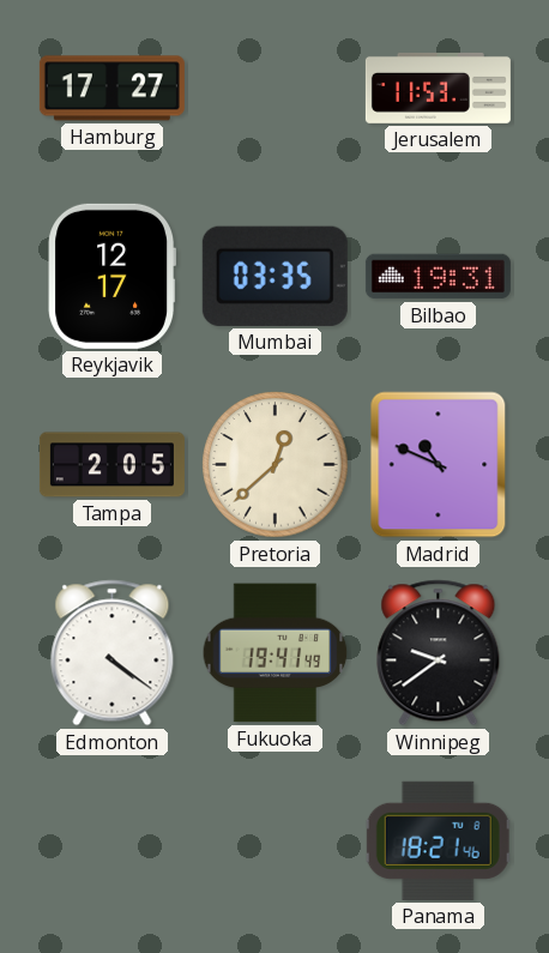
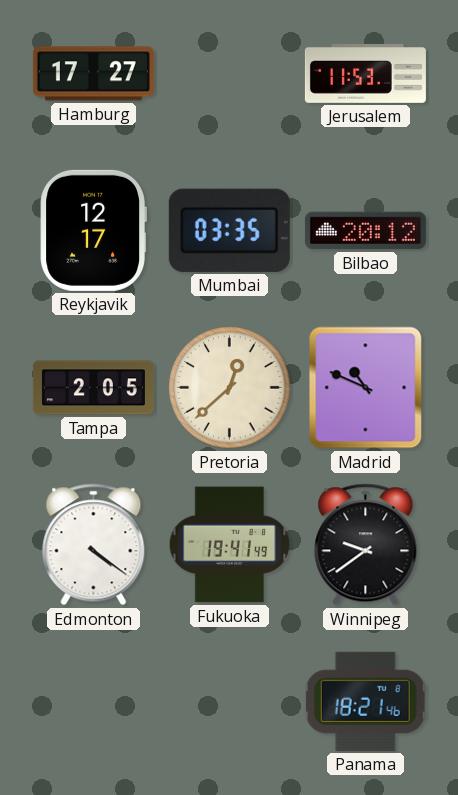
Bilbao: 19:31 -> 20:12 (365, 231)
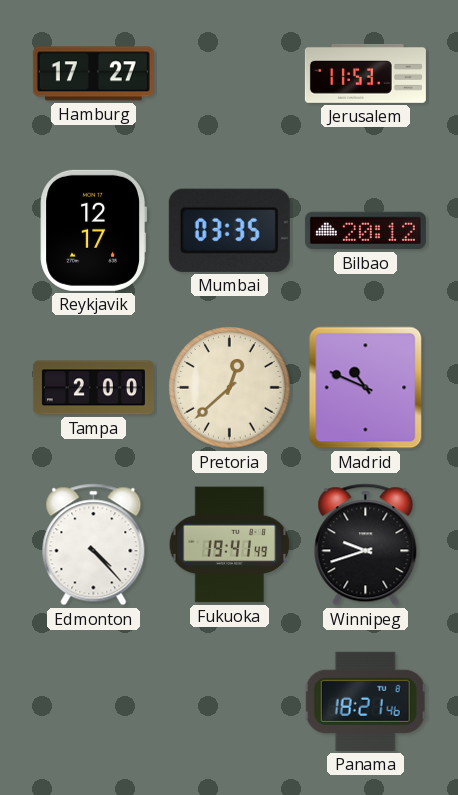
Tampa: 2:05 -> 2:00 (93, 388)
Edmonton: 4:21 -> 4:23 (94, 545)
Winnipeg: 9:39 -> 9:42 (366, 545)
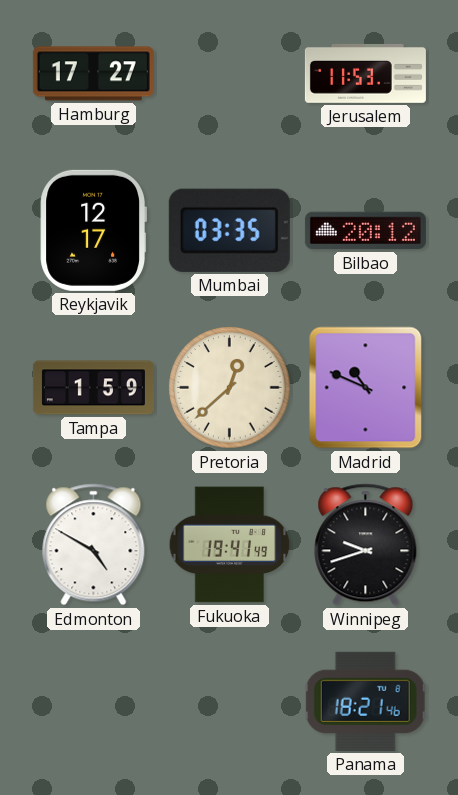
Tampa: 2:00 -> 1:59 (93, 388)
Edmonton: 4:23 -> 4:50 (94, 545)
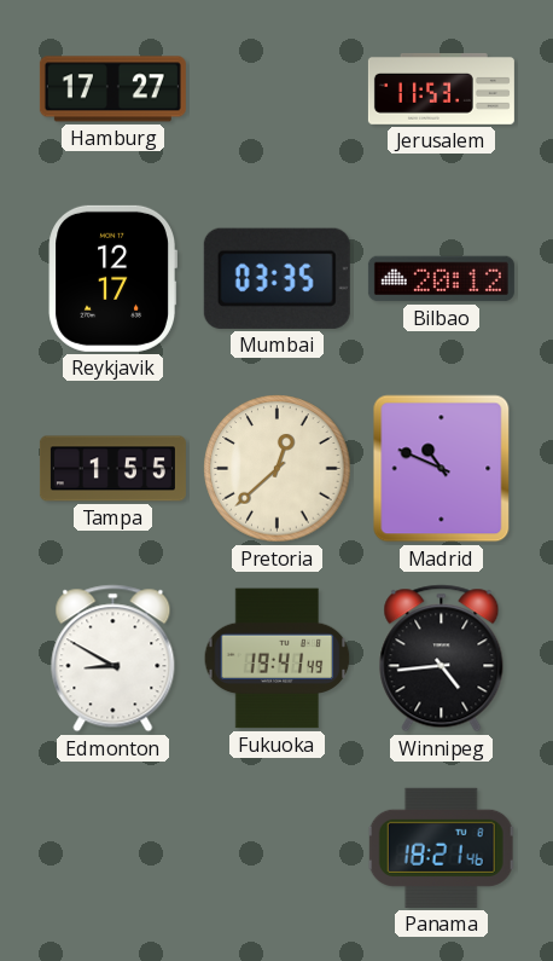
Tampa: 1:59 -> 1:55 (112, 469)
Edmonton: 4:50 -> 8:50 (113, 659)
Winnipeg: 9:42 -> 4:44 (442, 659)
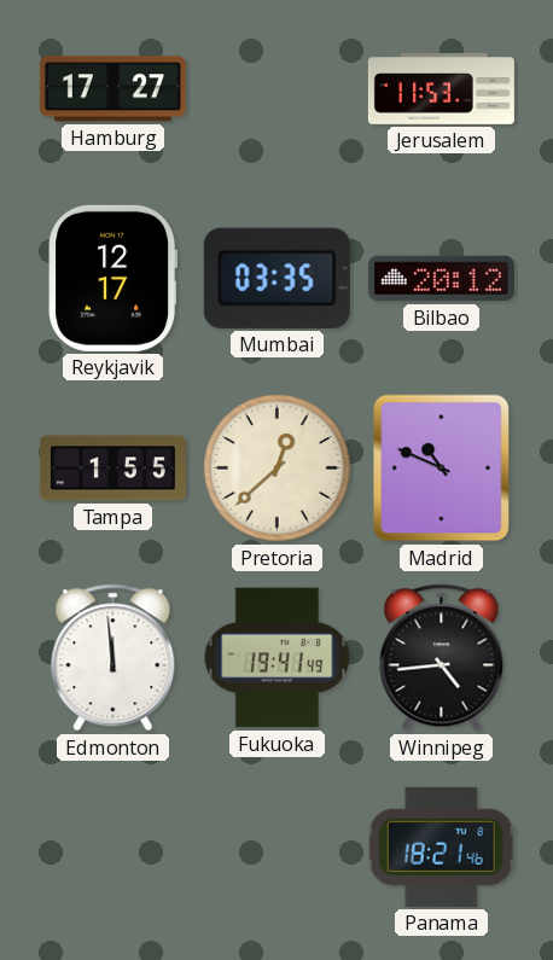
Edmonton: 8:50 -> 11:59 (113, 658)
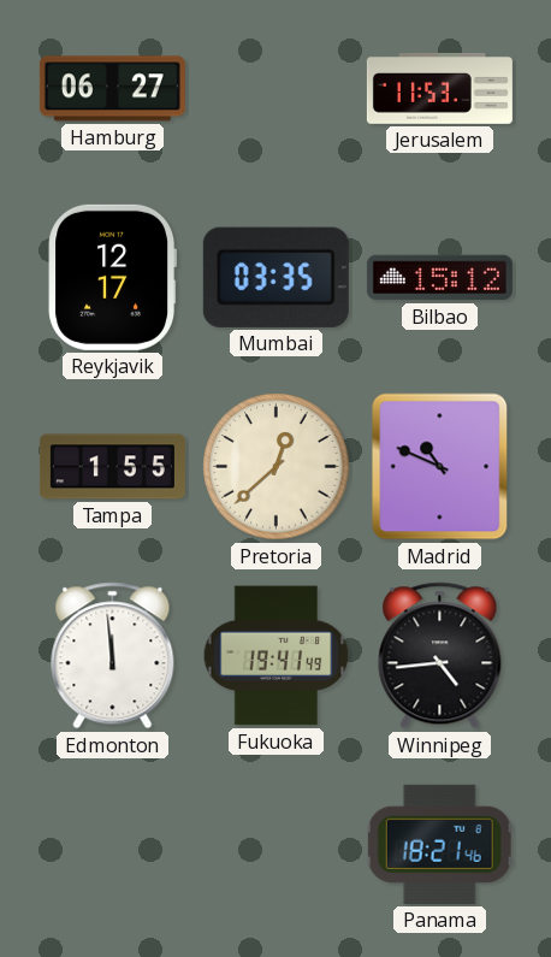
Hamburg: 17:27 -> 06:27 (112, 89)
Bilbao: 20:12 -> 15:12 (439, 278)
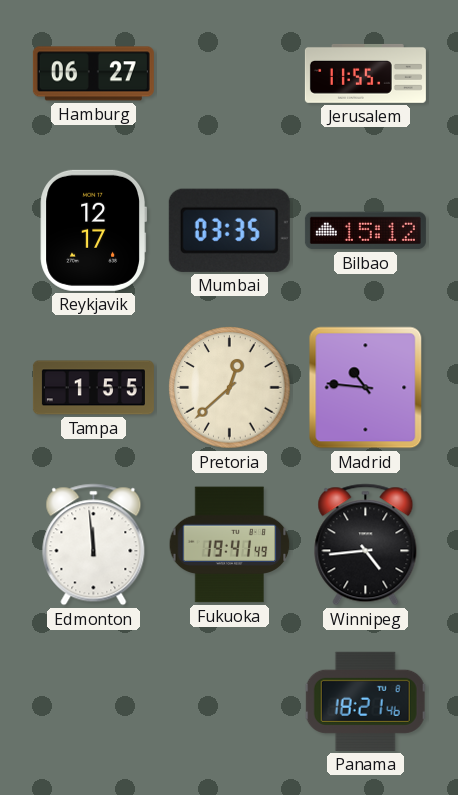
Jerusalem: 11:53 -> 11:55 (365, 73)
Madrid: 10:49 -> 10:46 (366, 388)
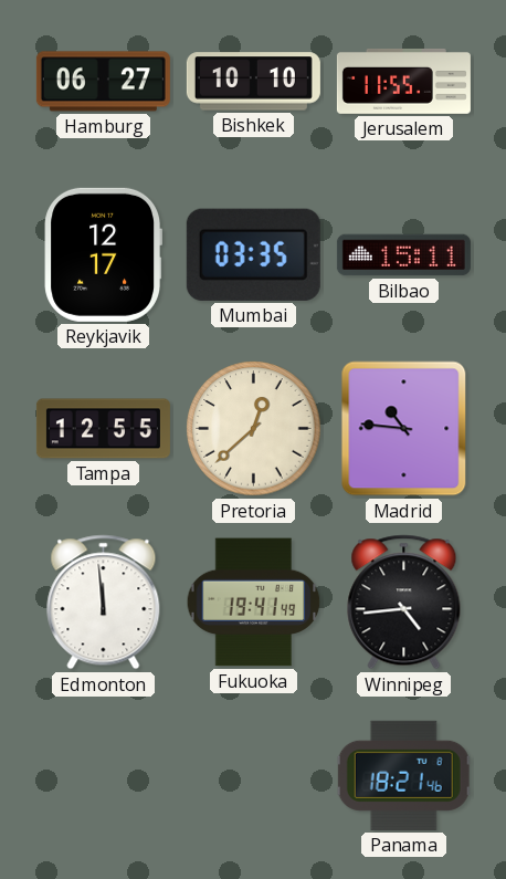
Bishkek: none -> 10:10 (253, 82)
Bilbao: 15:12 -> 15:11 (403, 255)
Tampa: 1:55 -> 12:55 (103, 429)
